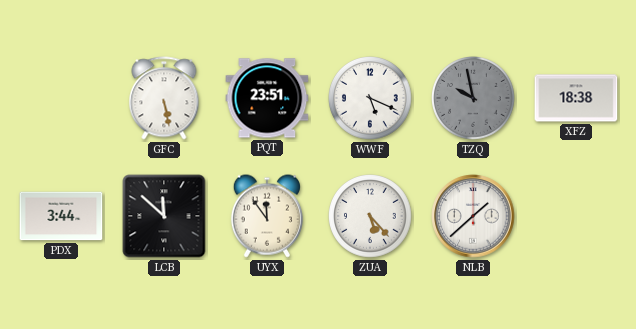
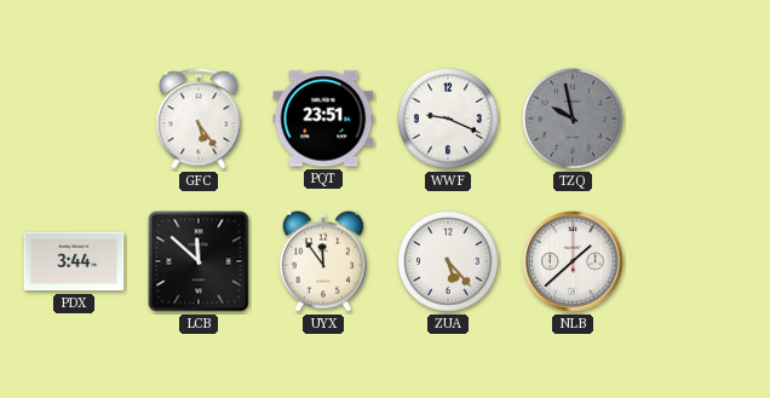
GFC: 5:28 -> 5:24 (199, 119)
WWF: 5:19 -> 9:19 (449, 120)
XFZ: 18:38 -> none (576, 98)
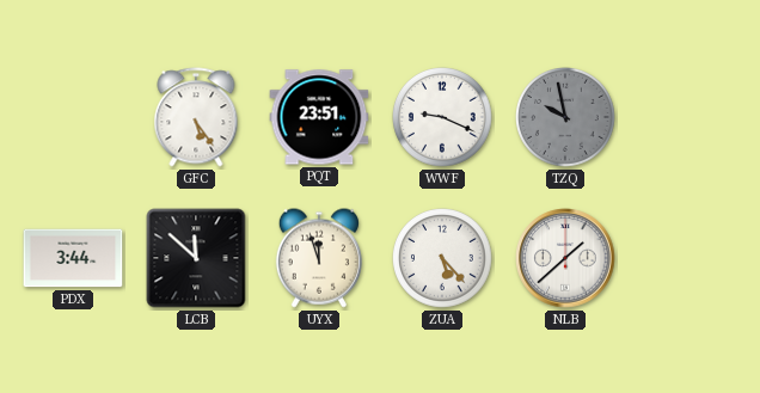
UYX: 11:54 -> 11:57 (319, 258)
